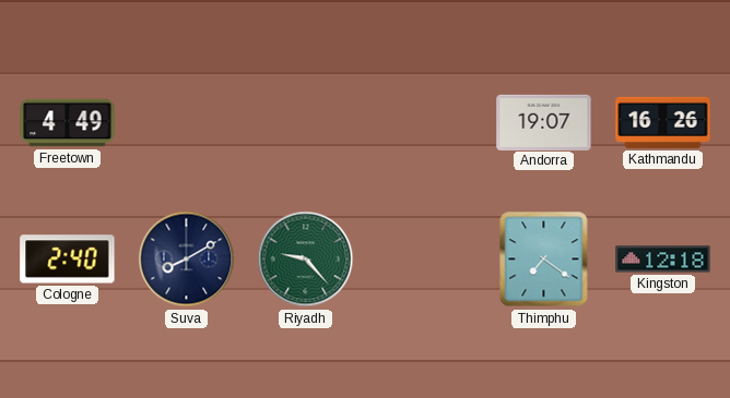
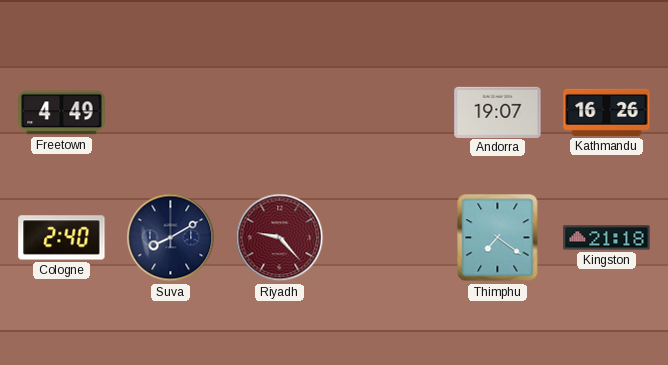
Riyadh dial: green -> burgundy (280, 238)
Kingston: 12:18 -> 21:18 (607, 238)
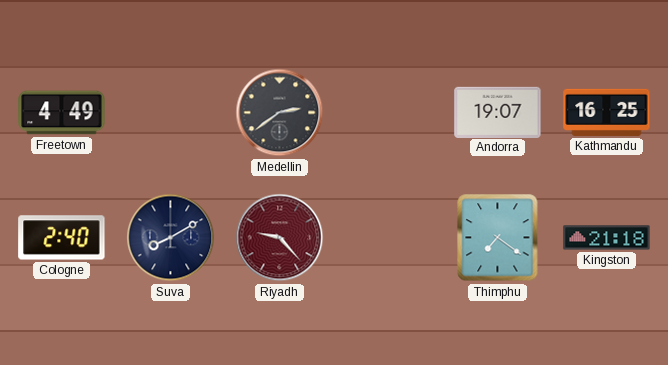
Medellin: none -> 2:39 (280, 113)
Kathmandu: 16:26 -> 16:25 (607, 112)
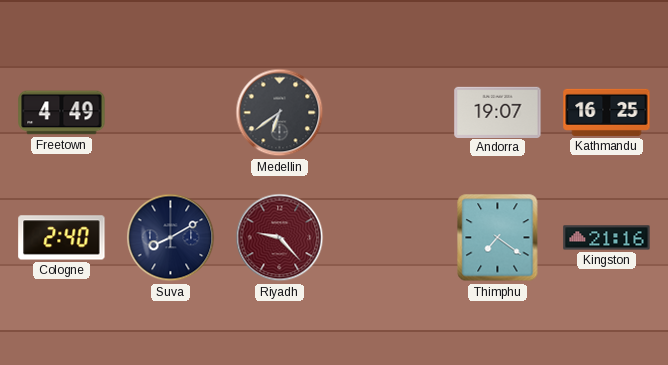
Medellin: 2:39 -> 6:39 (280, 113)
Kingston: 21:18 -> 21:16 (607, 238)
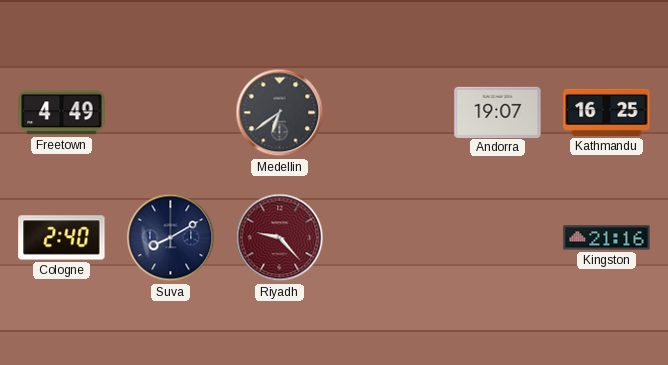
Thimphu: 7:21 -> none (498, 238)
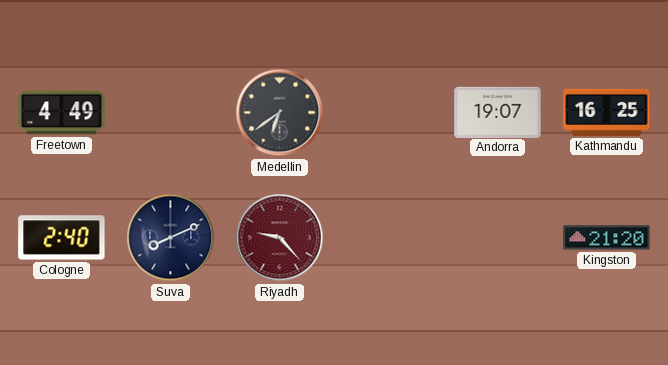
Suva: 8:10 -> 8:11 (171, 238)
Kingston: 21:16 -> 21:20 (607, 238)
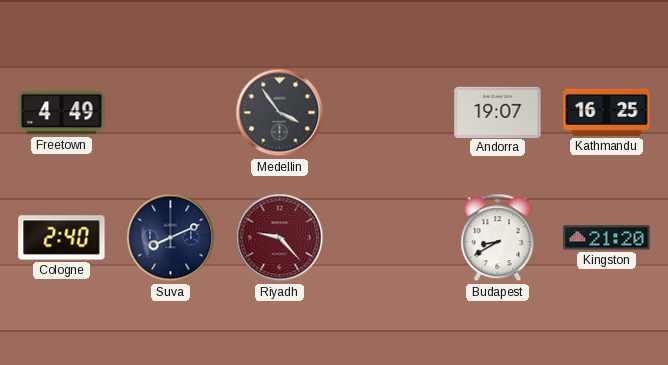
Medellin: 6:39 -> 3:54 (280, 113)
Budapest: none -> 8:40 (498, 238)
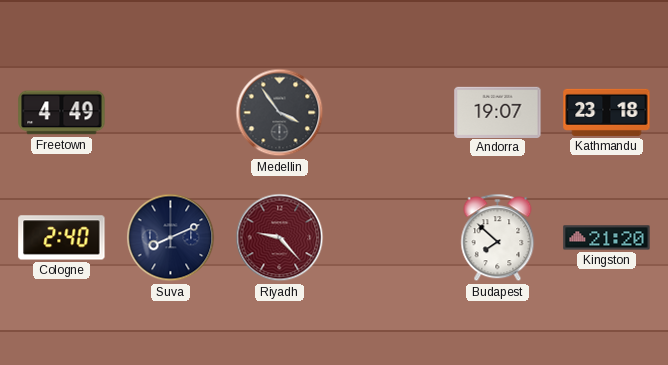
Kathmandu: 16:25 -> 23:18 (607, 112)
Budapest: 8:40 -> 7:52 (498, 238)
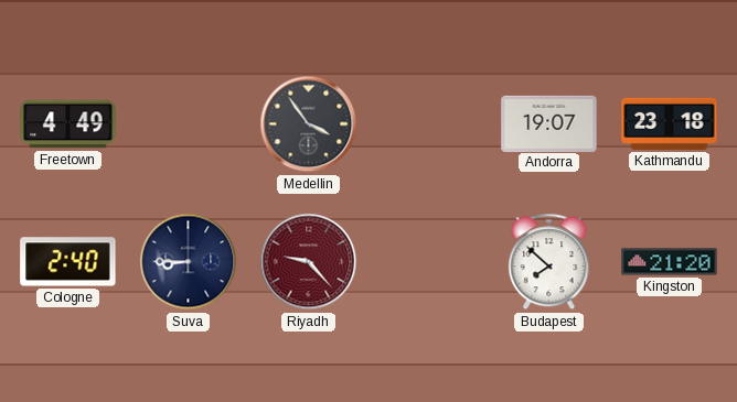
Suva: 8:11 -> 8:45 (189, 262)
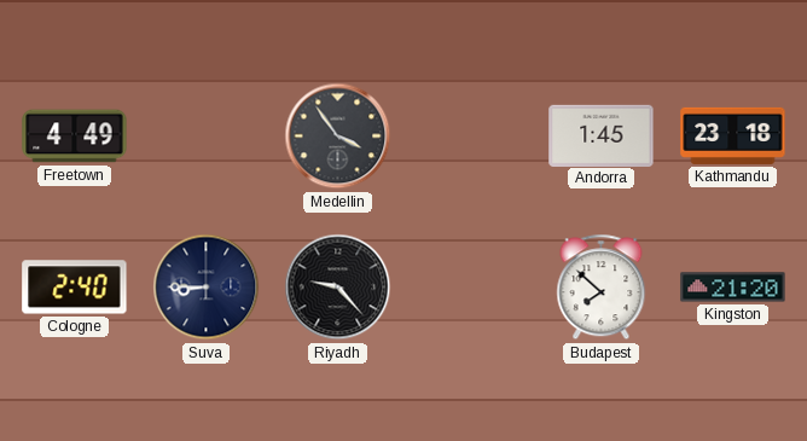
Andorra: 19:07 -> 1:45 (602, 135)
Riyadh dial: burgundy -> black (338, 288)
